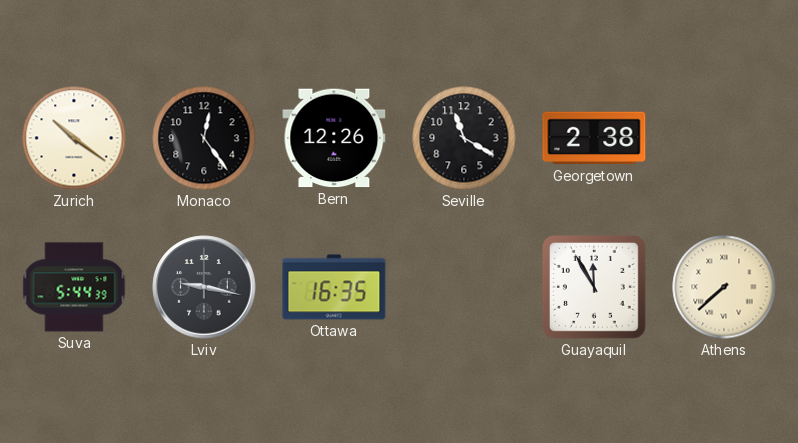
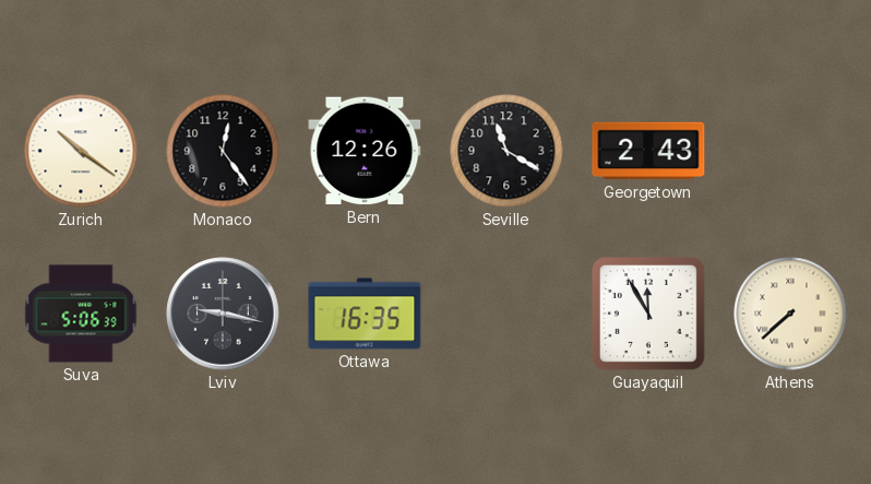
Georgetown: 2:38 -> 2:43 (648, 151)
Suva: 5:44 -> 5:06 (81, 314)
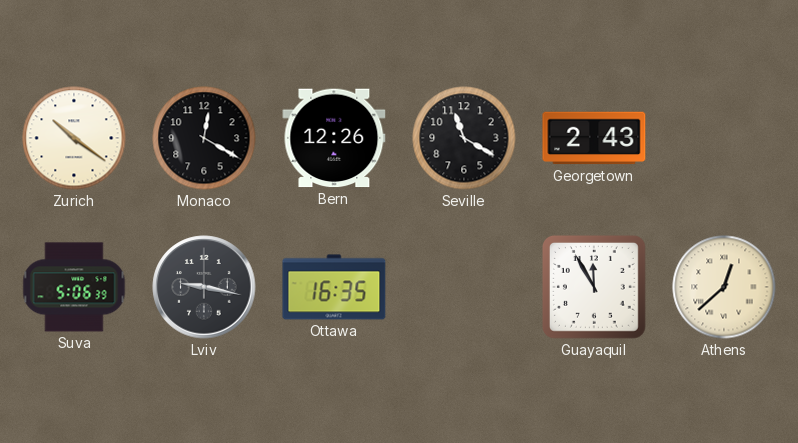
Monaco: 12:24 -> 12:20 (204, 138)
Athens: 7:38 -> 12:38 (724, 287)
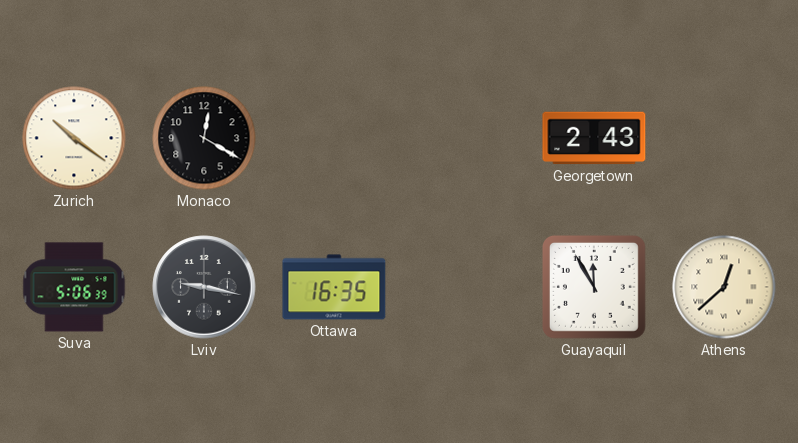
Bern: 12:26 -> none (334, 138)
Seville: 11:20 -> none (464, 138)
